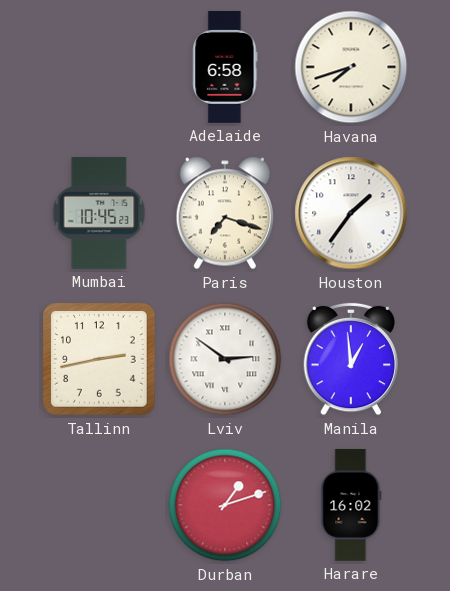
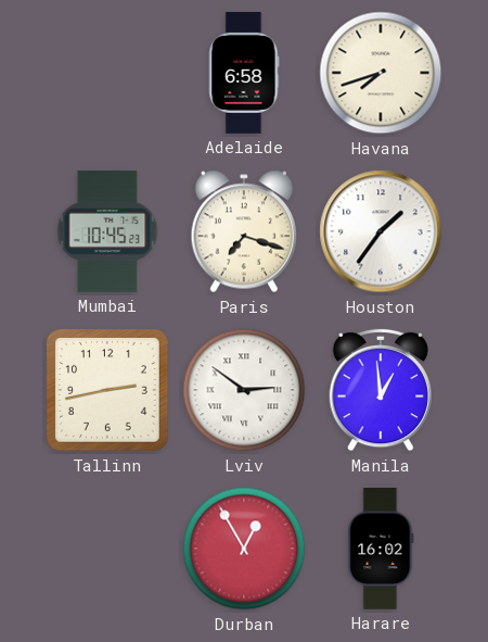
Durban: 1:12 -> 12:55 (244, 549)
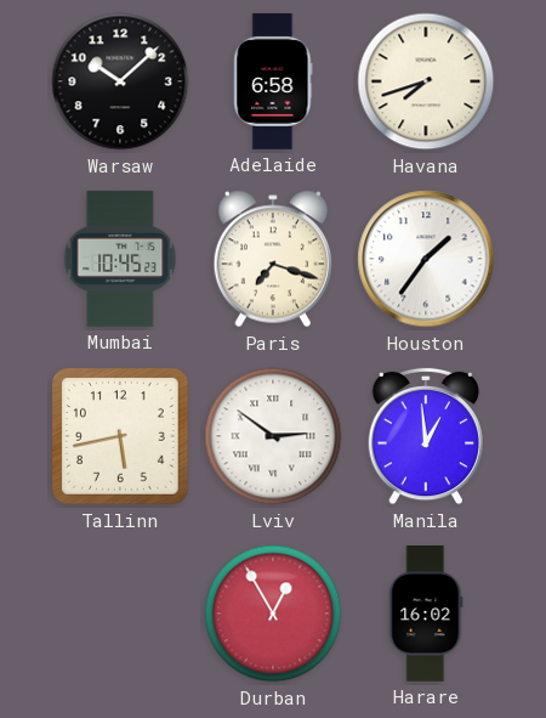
Warsaw: none -> 10:08 (120, 81)
Tallinn: 2:43 -> 5:43 (121, 437)
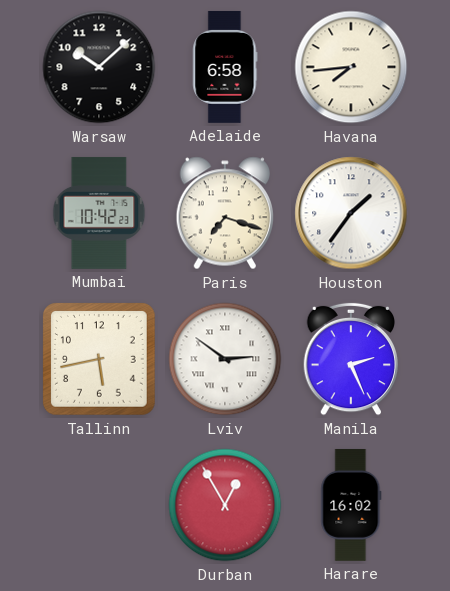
Havana: 7:42 -> 7:44 (351, 67)
Mumbai: 10:45 -> 10:42 (99, 213)
Manila: 12:59 -> 2:26 (351, 359)
